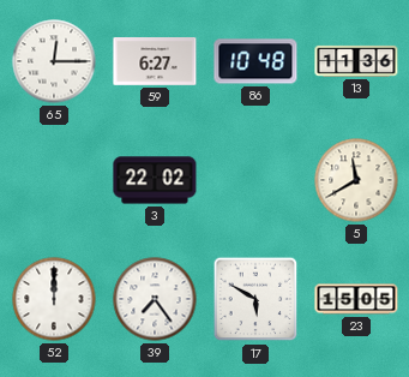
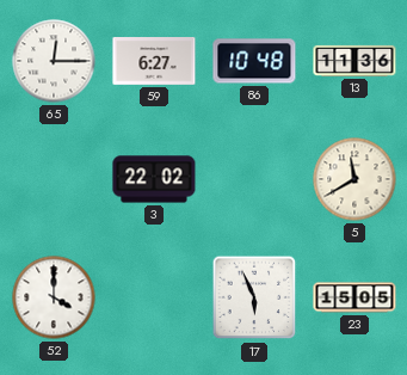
52: 12:00 -> 4:00 (54, 297)
39: 7:24 -> none (155, 299)
17: 5:50 -> 5:56 (254, 297)
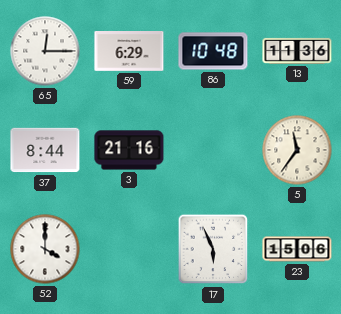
59: 6:27 -> 6:29 (129, 52)
37: none -> 8:44 (45, 150)
3: 22:02 -> 21:16 (129, 150)
5: 11:40 -> 11:36 (297, 150)
23: 15:05 -> 15:06 (297, 249)
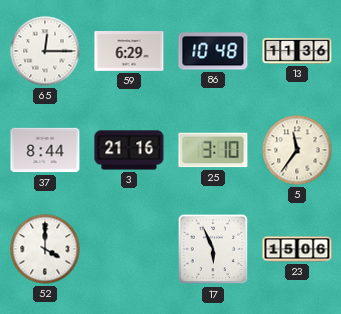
25: none -> 3:10 (213, 150)
